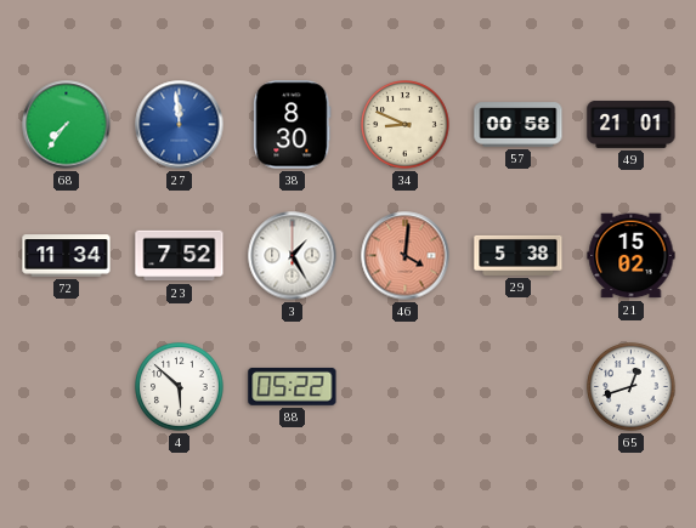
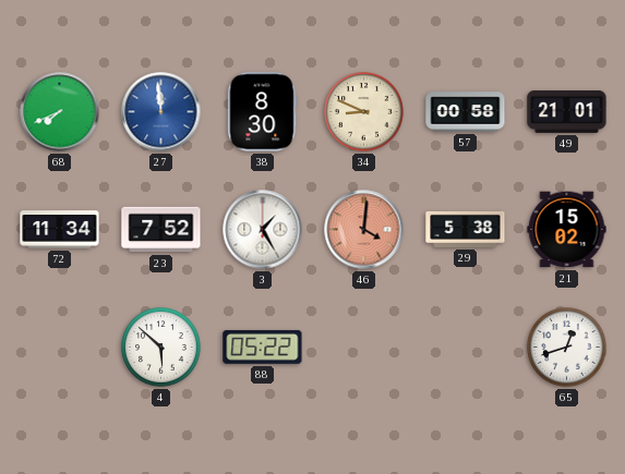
68: 7:36 -> 7:41 (60, 112)
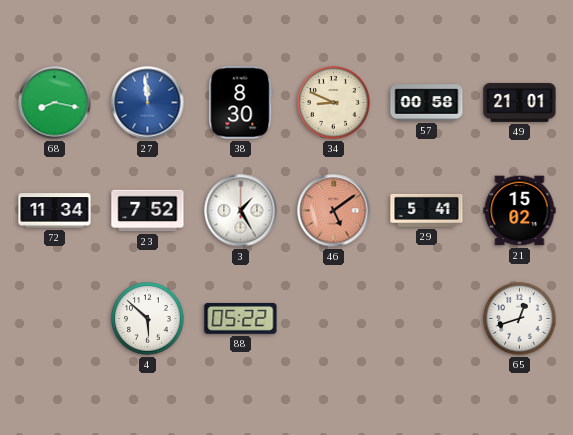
68: 7:41 -> 8:17 (55, 103)
46: 4:01 -> 5:09 (334, 211)
29: 5:38 -> 5:41 (427, 210)
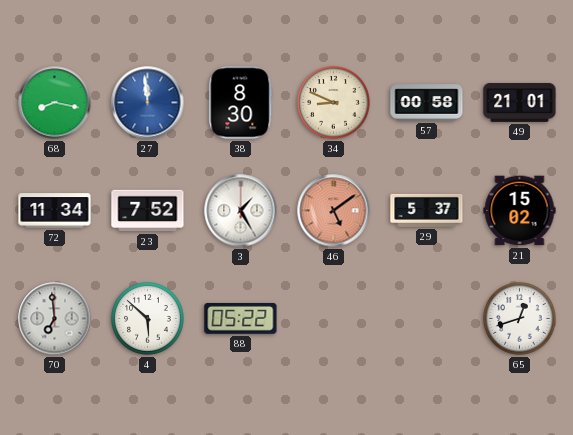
29: 5:41 -> 5:37 (427, 210)
70: none -> 6:59 (55, 319)
